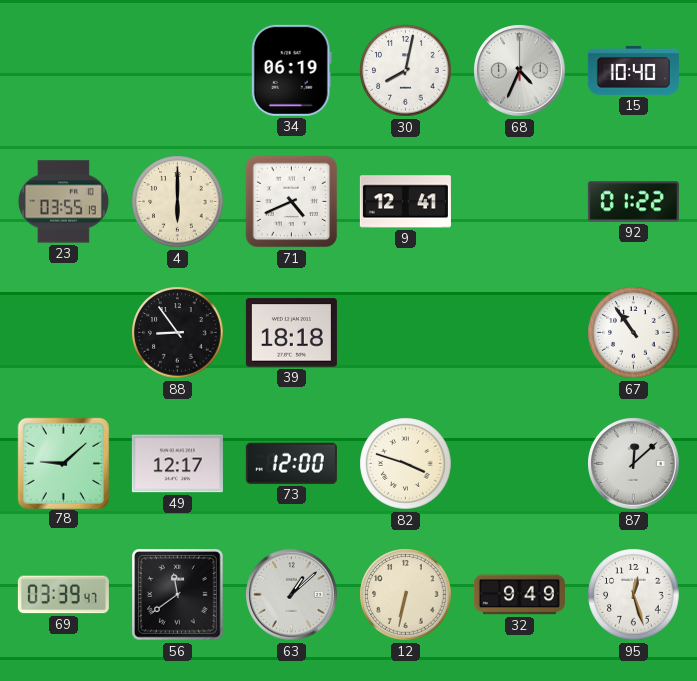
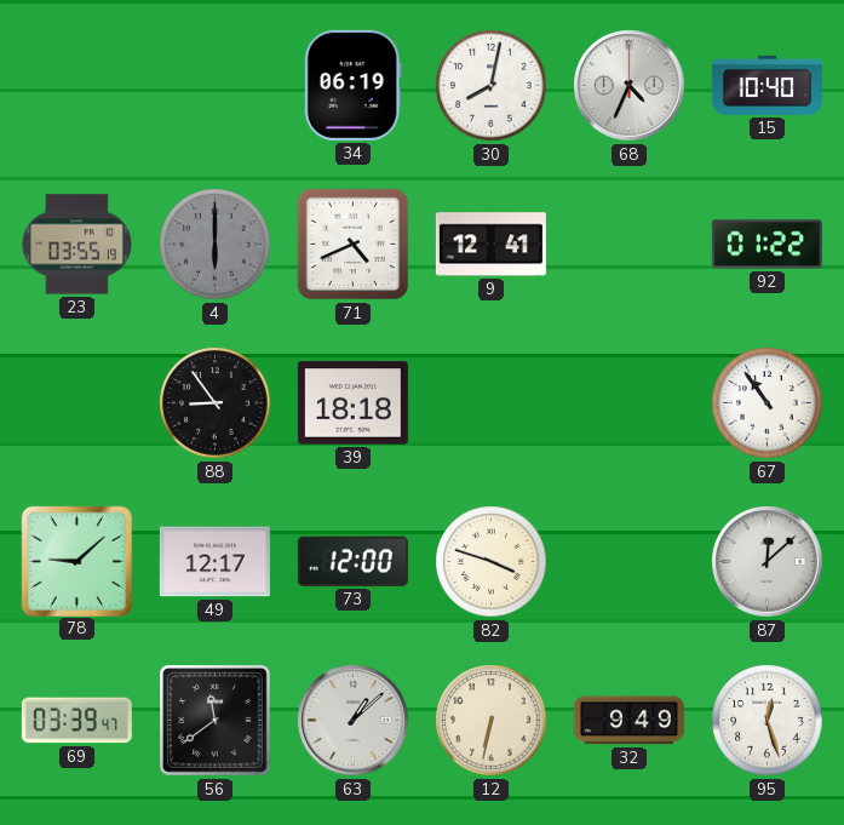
4 dial: cream -> grey (216, 245)
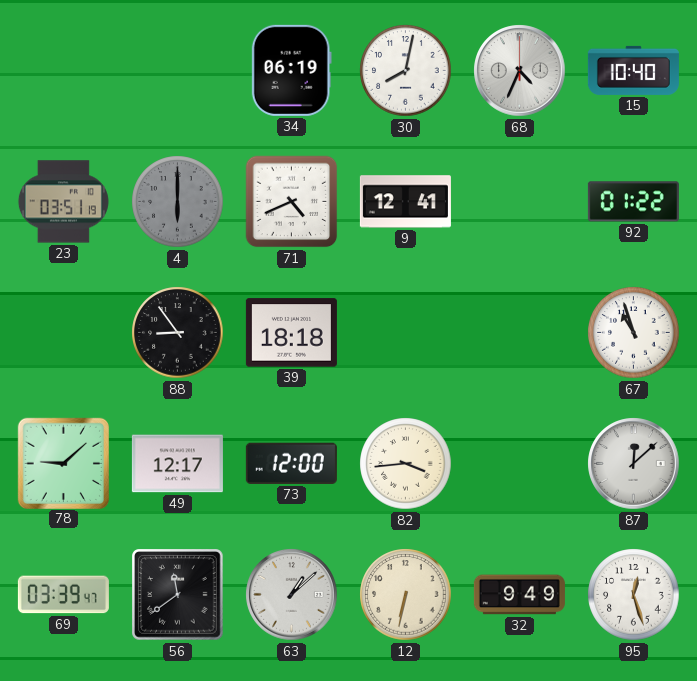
23: 03:55 -> 03:51 (63, 202)
67: 10:54 -> 10:57 (634, 333)
82: 3:48 -> 3:44 (406, 464)
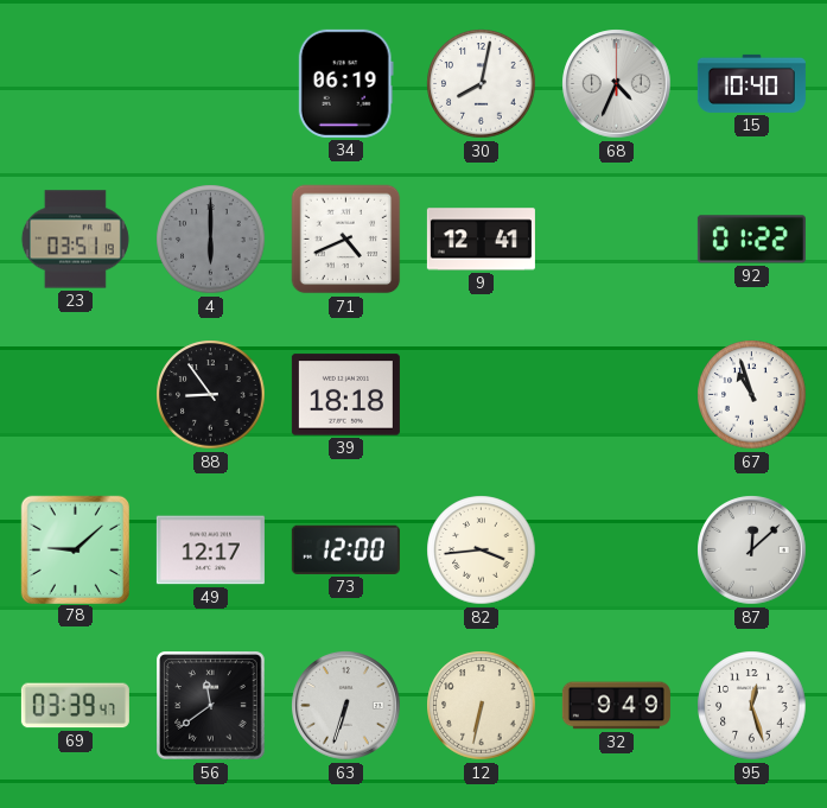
63: 1:08 -> 6:33 (346, 706)
